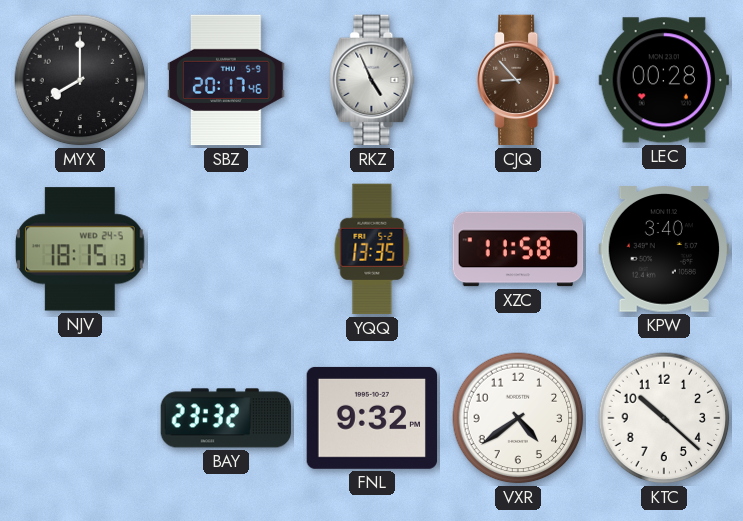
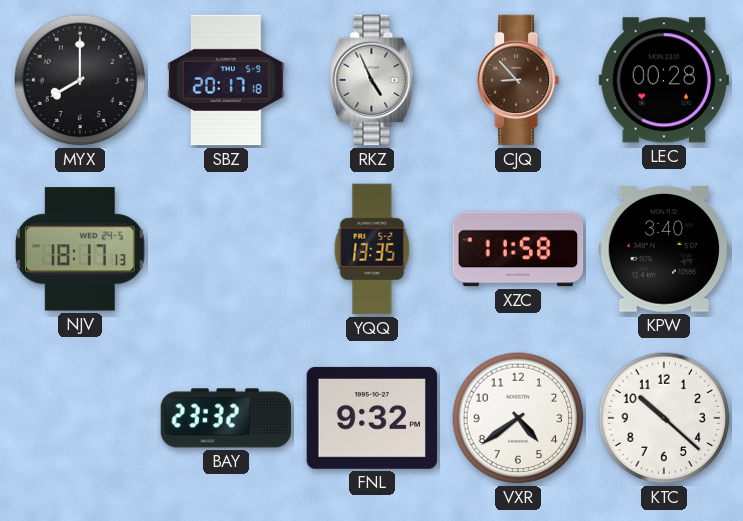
SBZ: 20:17:46 -> 20:17:18 (226, 80)
NJV: 18:15 -> 18:17 (81, 249)
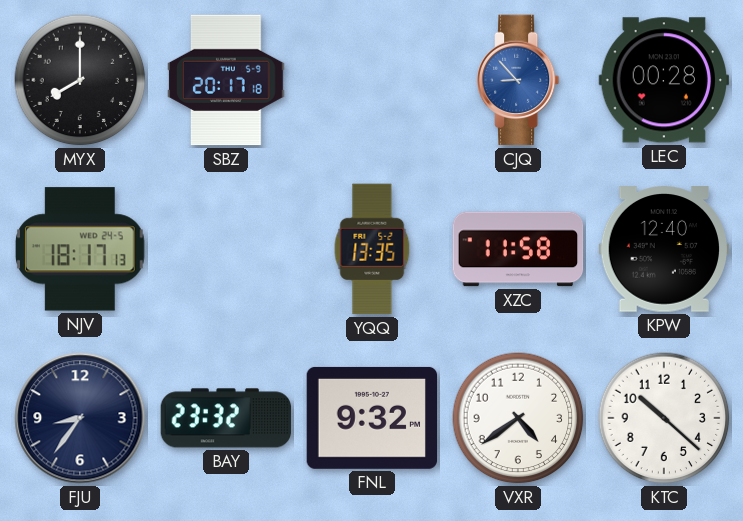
RKZ: 4:56 -> none (372, 80)
CJQ dial: brown -> blue (518, 80)
KPW: 3:40 -> 12:40 (664, 249)
FJU: none -> 8:36 (80, 418)
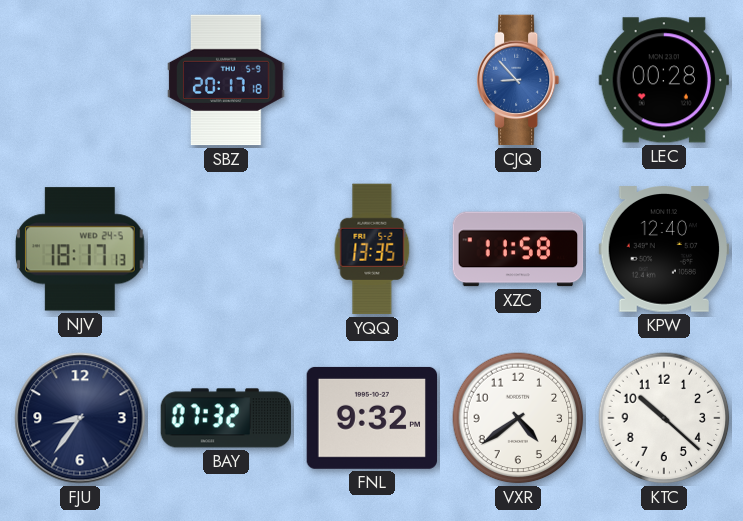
MYX: 8:00 -> none (80, 80)
BAY: 23:32 -> 07:32 (226, 418)
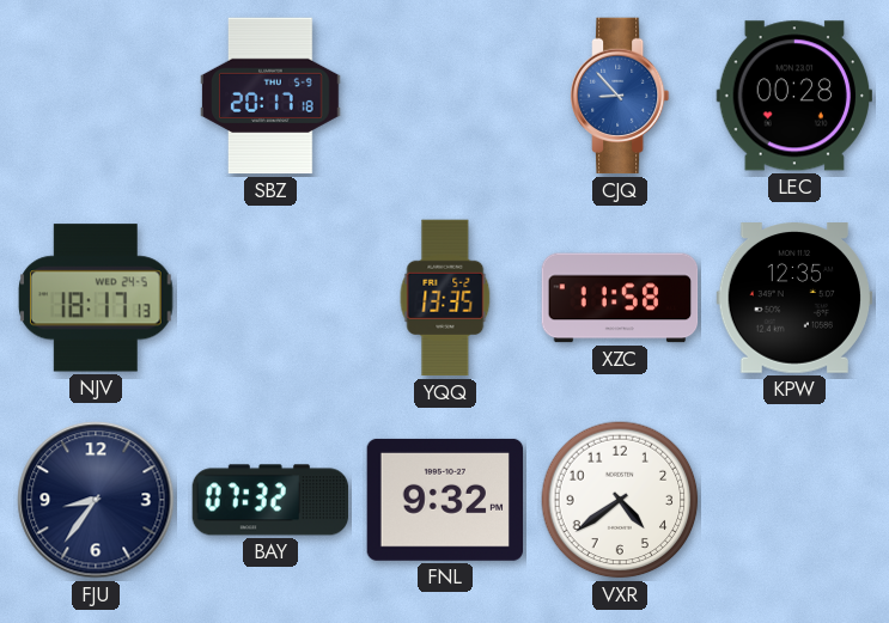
KPW: 12:40 -> 12:35 (794, 298)
KTC: 10:22 -> none (664, 418)
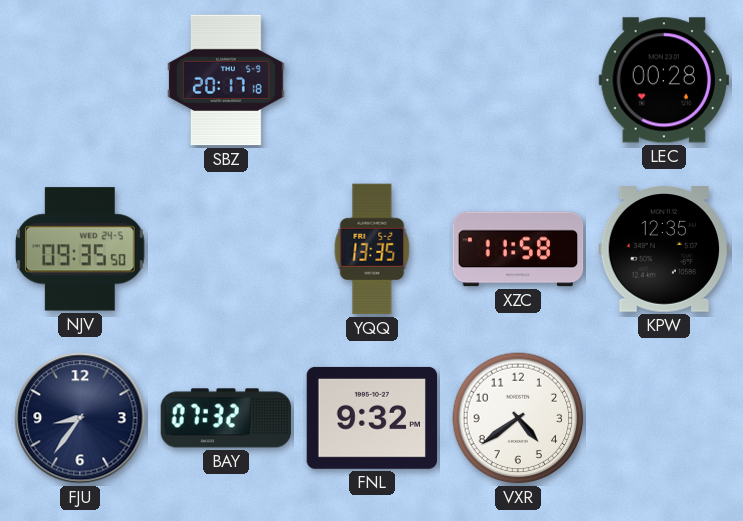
CJQ: 8:53 -> none (620, 96)
NJV: 18:17 -> 09:35 (81, 249)
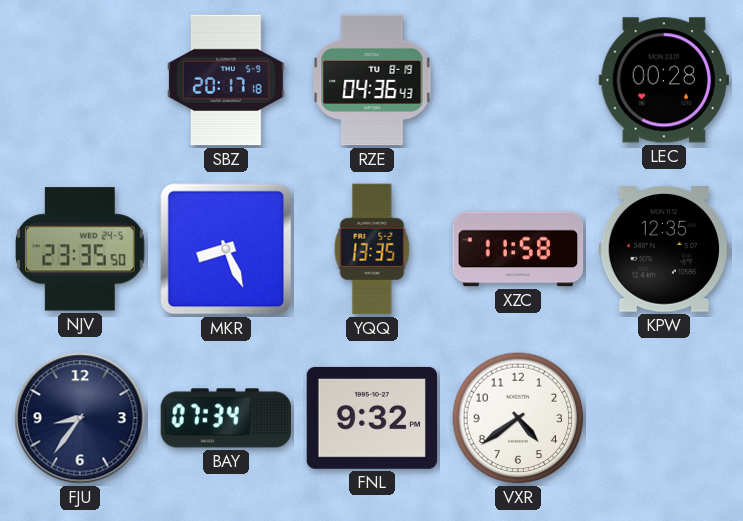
RZE: none -> 04:36 (372, 80)
NJV: 09:35 -> 23:35 (81, 249)
MKR: none -> 8:26 (226, 249)
BAY: 07:32 -> 07:34 (226, 418)
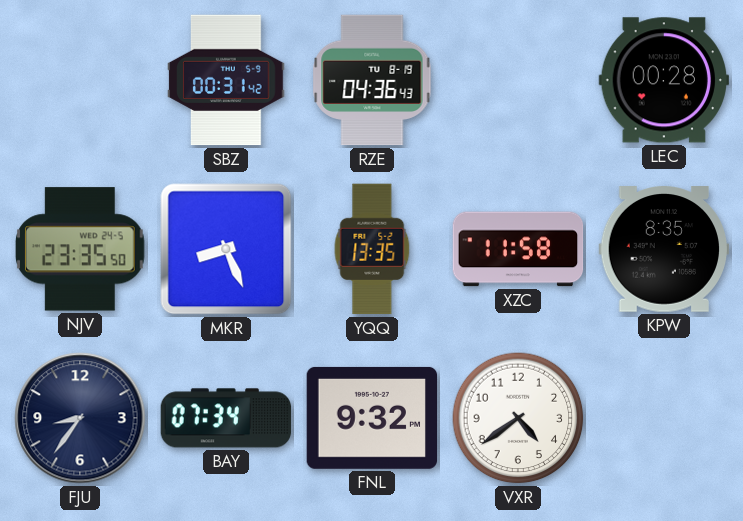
SBZ: 20:17 -> 00:31 (226, 80)
KPW: 12:35 -> 8:35 (664, 249)
